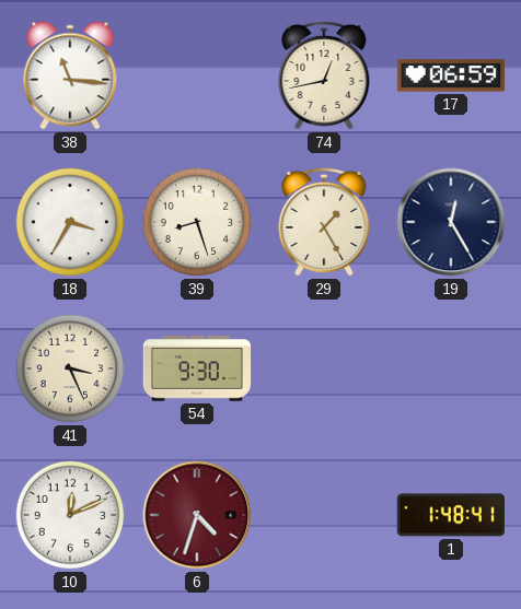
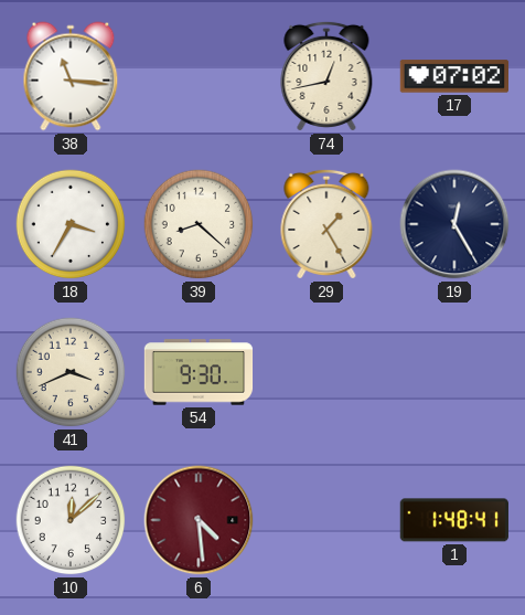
17: 06:59 -> 07:02 (453, 76)
39: 8:27 -> 8:22 (199, 224)
41: 3:26 -> 3:41 (71, 372)
10: 12:11 -> 12:08 (71, 520)
6: 4:33 -> 4:29 (199, 520)
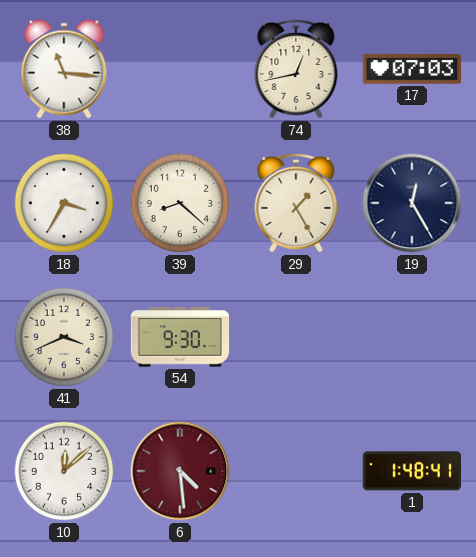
17: 07:02 -> 07:03 (411, 69)
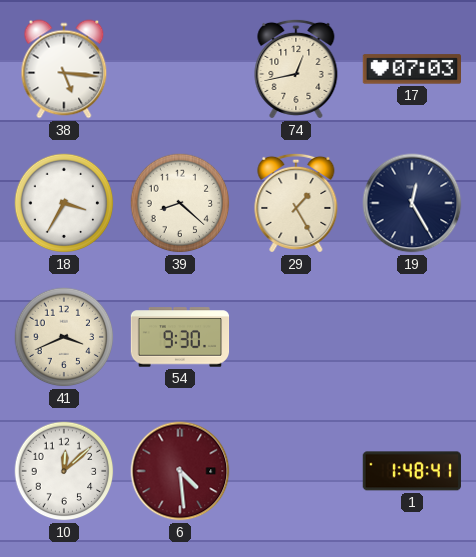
38: 11:16 -> 5:16 (64, 69)
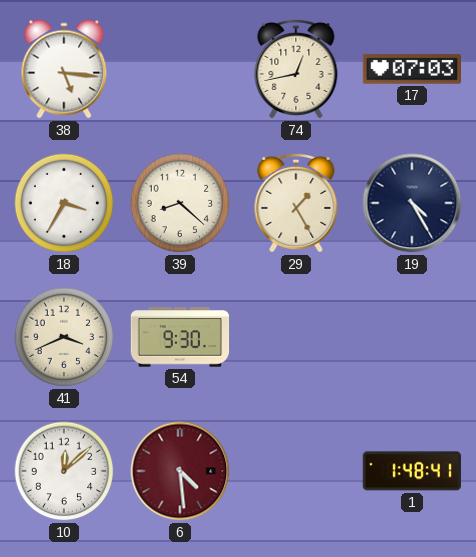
19: 12:25 -> 4:25 (412, 203)
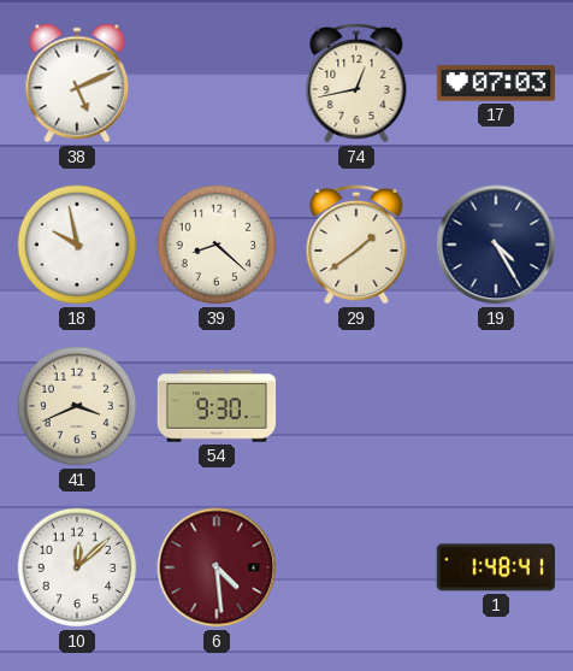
38: 5:16 -> 5:11 (77, 83)
18: 3:35 -> 9:58 (77, 245)
29: 1:25 -> 1:39 (356, 245)
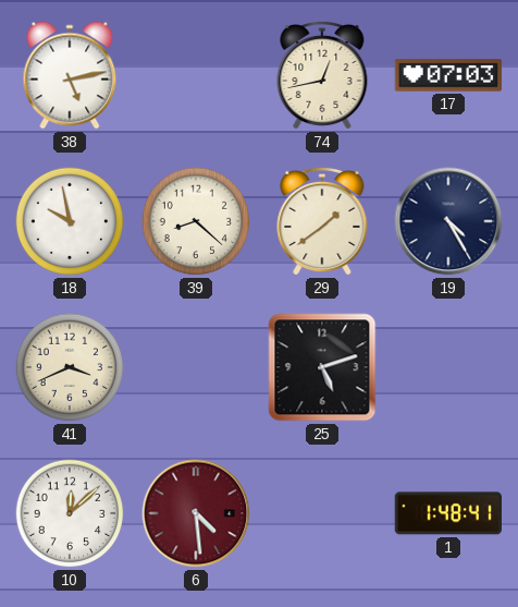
38: 5:11 -> 5:13 (70, 75)
54: 9:30 -> none (217, 406)
25: none -> 5:12 (322, 367)
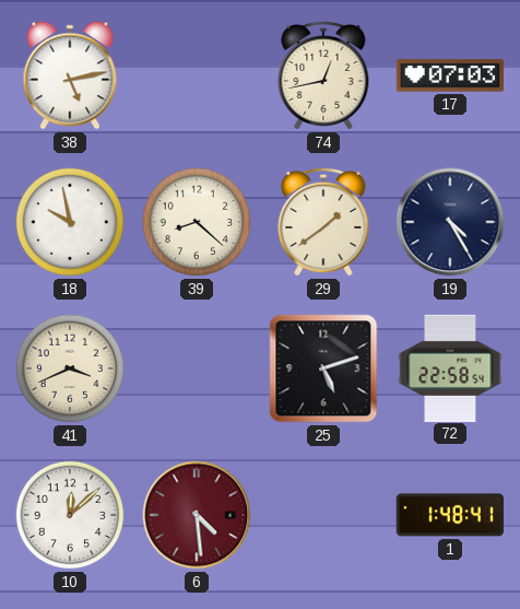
72: none -> 22:58 (450, 367)
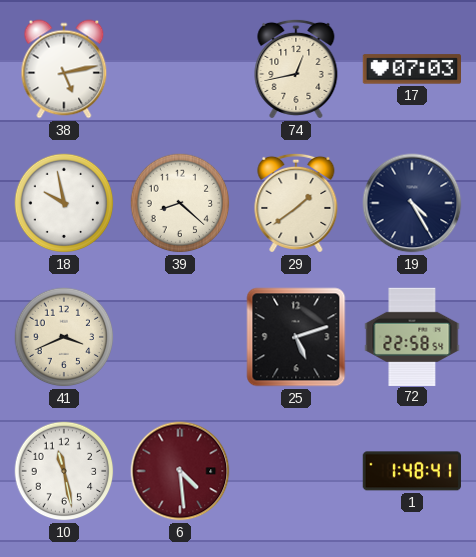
10: 12:08 -> 11:28 (64, 471)
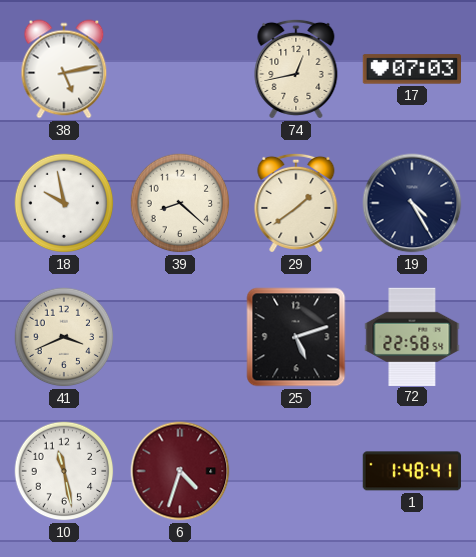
6: 4:29 -> 4:33 (180, 471)
